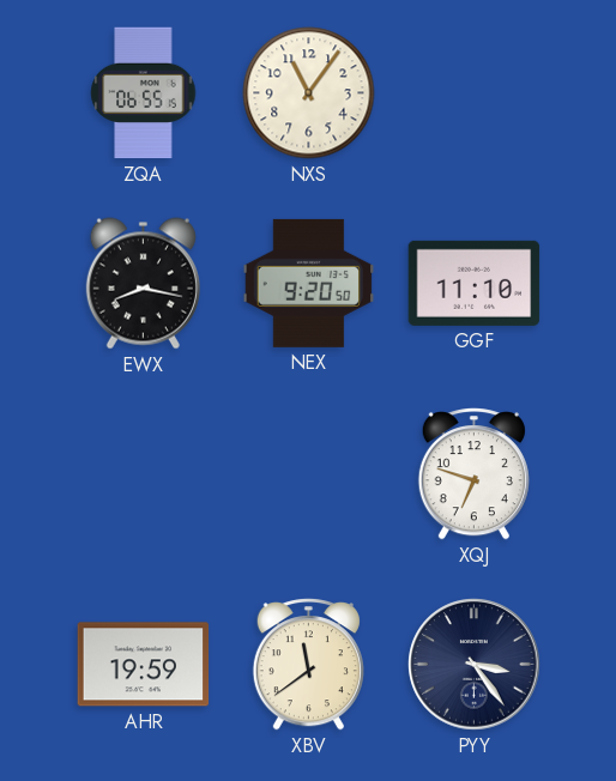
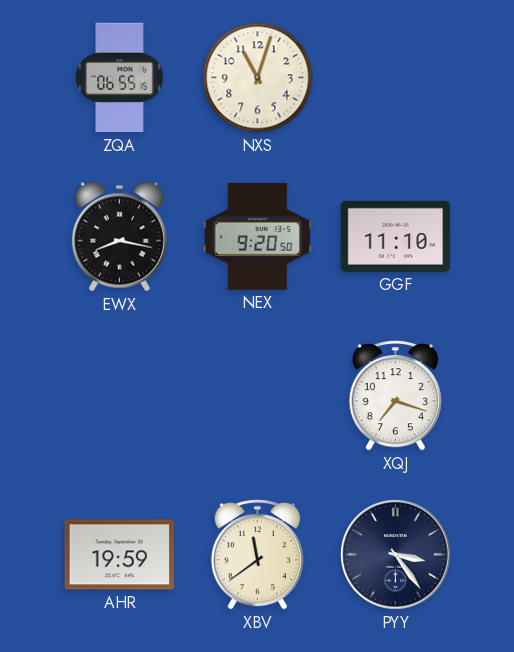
NXS: 11:06 -> 11:03 (258, 78)
XQJ: 6:48 -> 7:18 (395, 396)
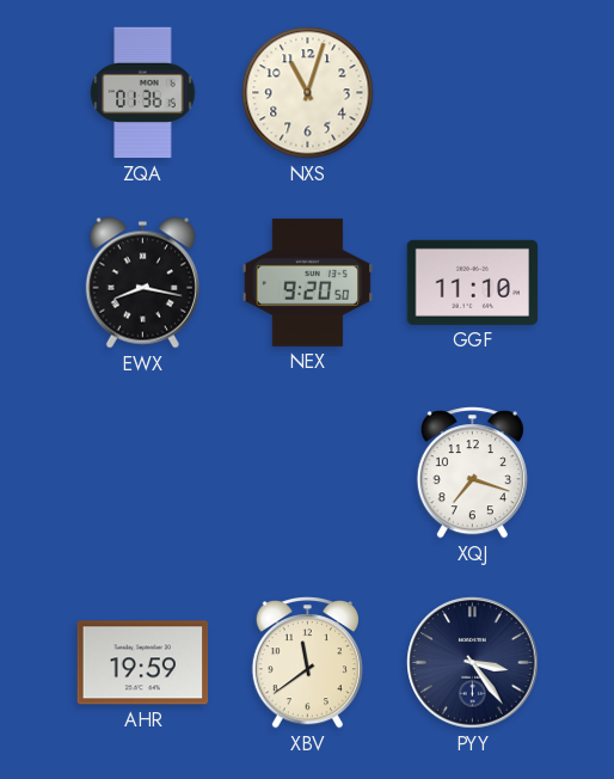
ZQA: 06:55 -> 01:36 (143, 93)
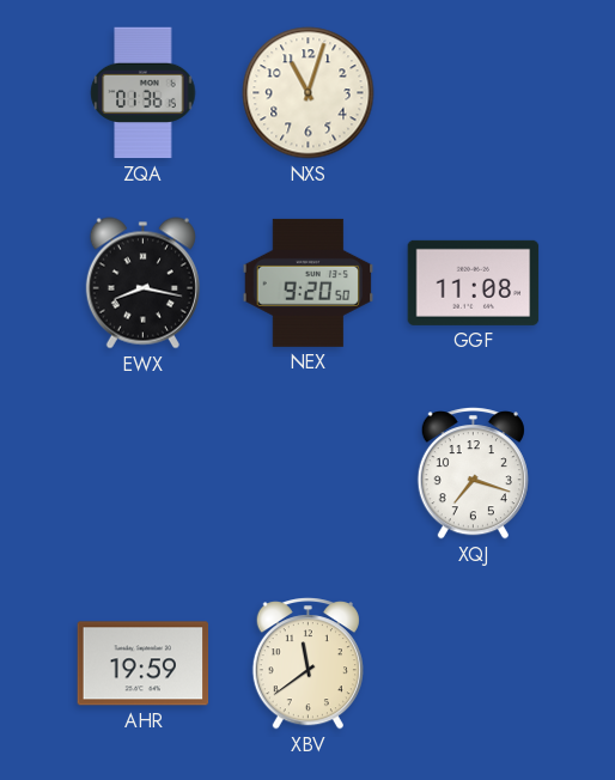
GGF: 11:10 -> 11:08 (474, 282)
PYY: 3:24 -> none (473, 663)
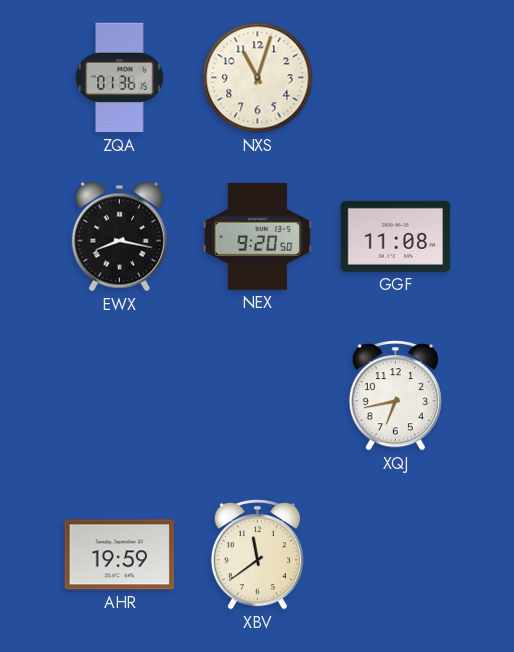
XQJ: 7:18 -> 6:43 (395, 396)
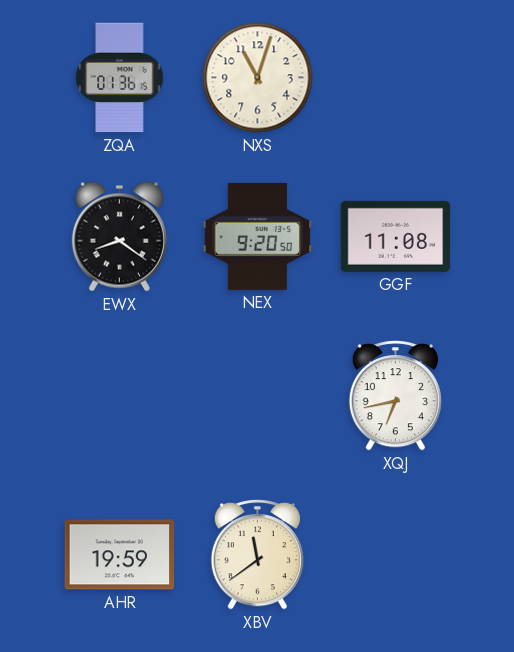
EWX: 8:17 -> 8:21 (119, 237)
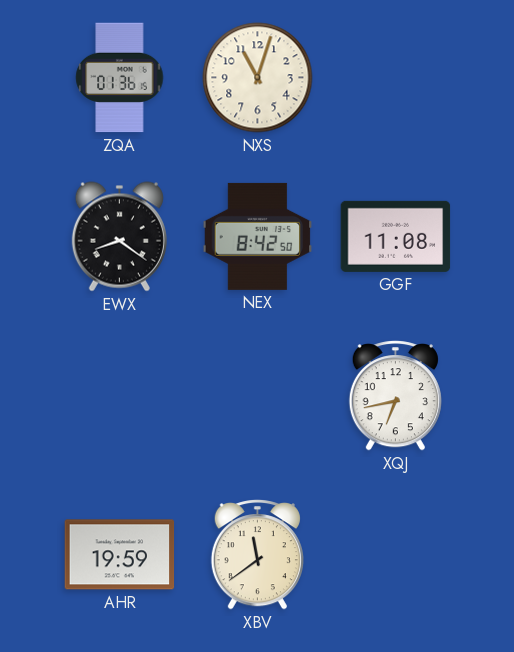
NEX: 9:20 -> 8:42 (258, 236)
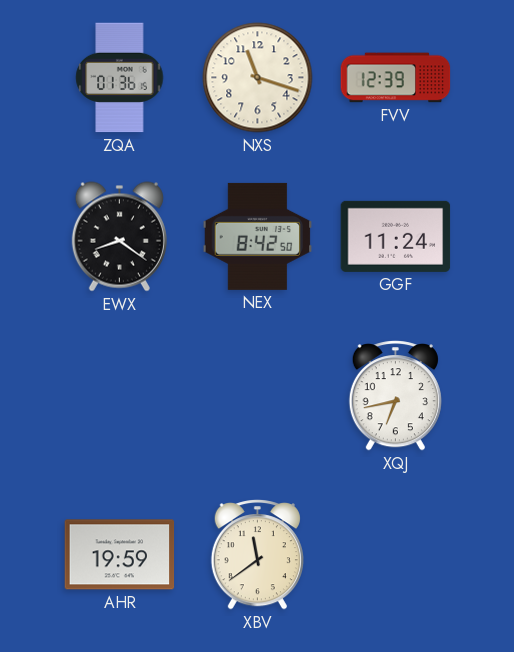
NXS: 11:03 -> 11:18 (258, 78)
FVV: none -> 12:39 (396, 78)
GGF: 11:08 -> 11:24 (396, 236)
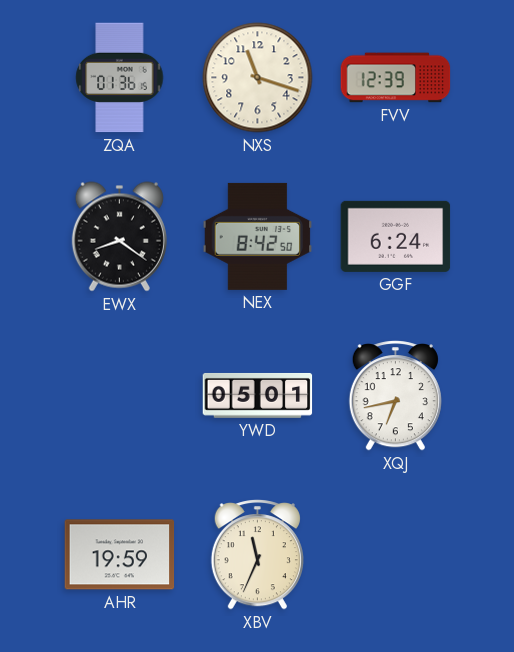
GGF: 11:24 -> 6:24 (396, 236)
YWD: none -> 05:01 (258, 395)
XBV: 11:39 -> 11:34 (257, 555)
